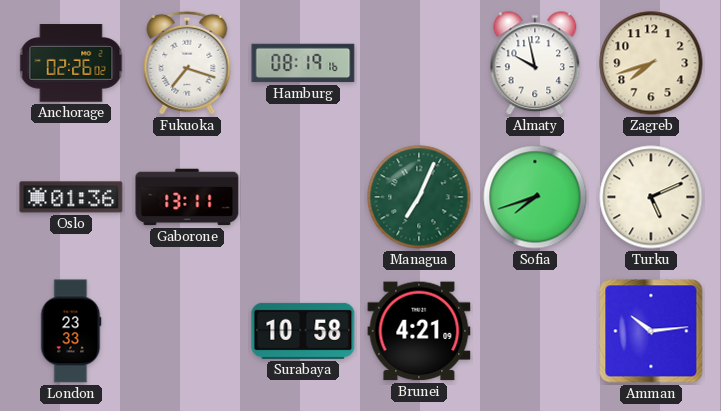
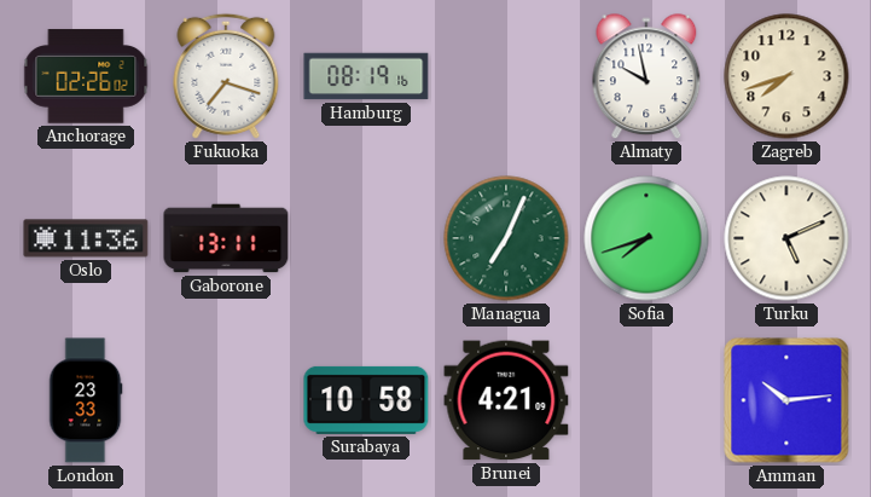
Oslo: 01:36 -> 11:36 (86, 238)
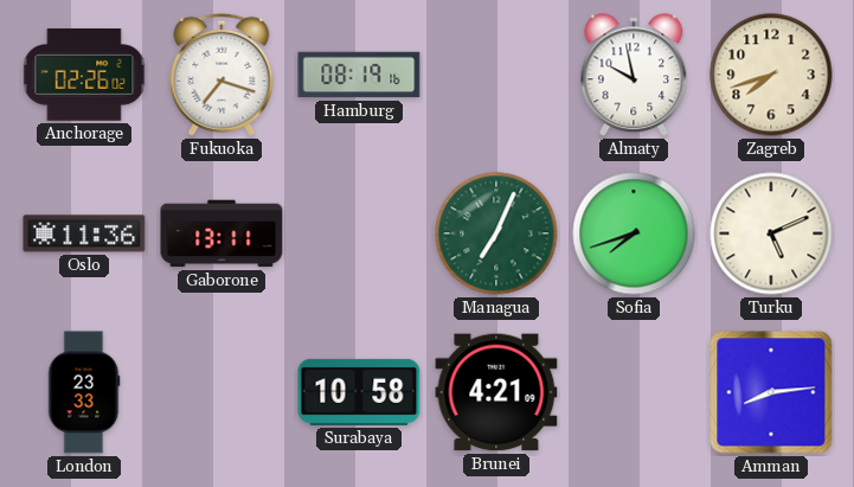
Amman: 10:14 -> 8:14 (771, 392)
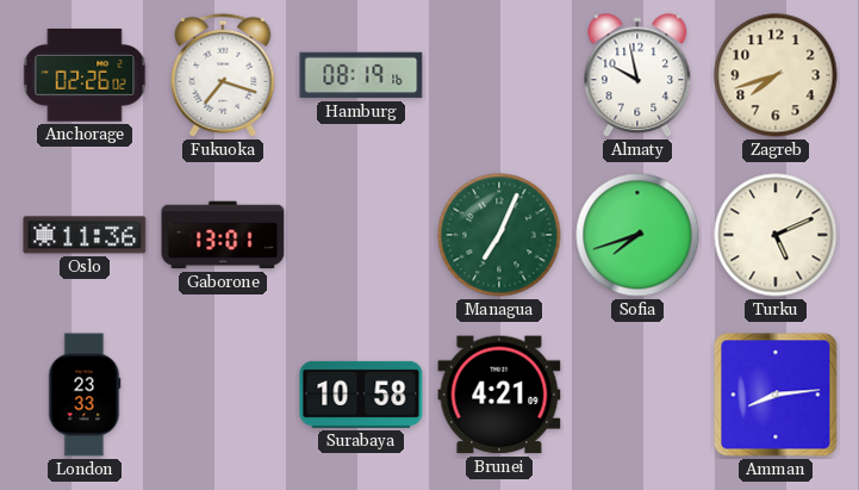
Gaborone: 13:11 -> 13:01 (223, 235)
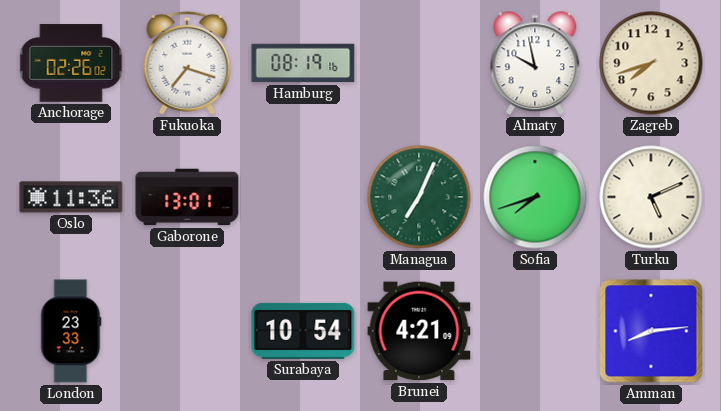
Surabaya: 10:58 -> 10:54 (303, 331)
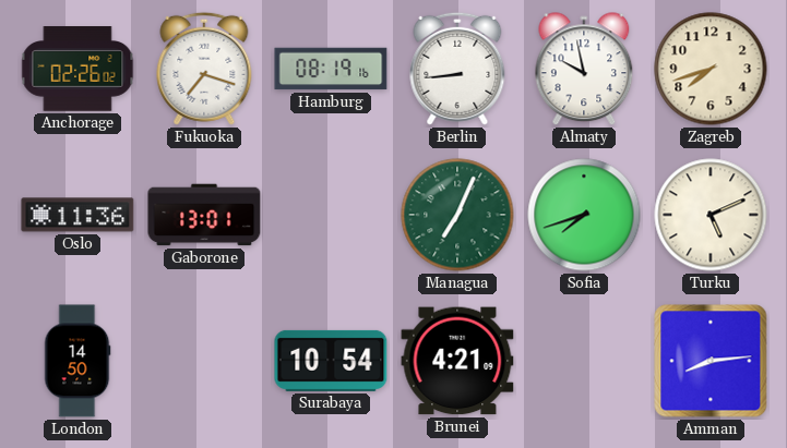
Berlin: none -> 8:44 (457, 69)
London: 23:33 -> 14:50 (77, 361)
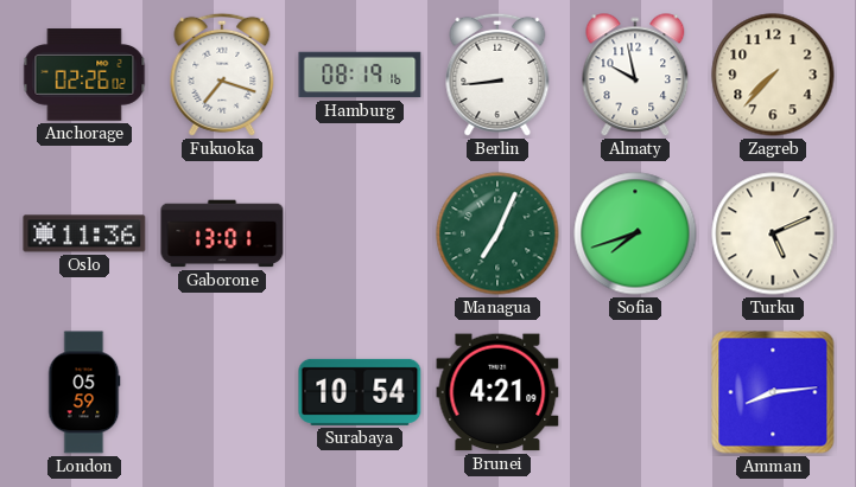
Zagreb: 7:42 -> 7:37 (773, 75)
London: 14:50 -> 05:59 (84, 392)
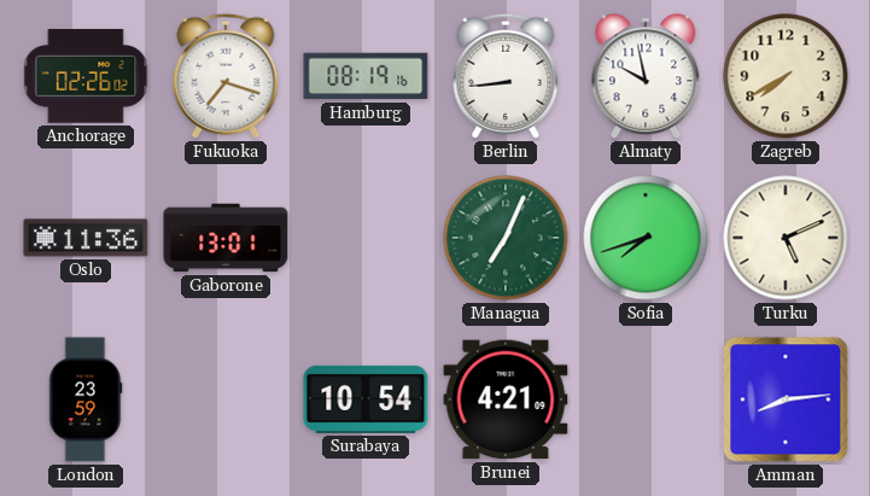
Zagreb: 7:37 -> 7:40 (786, 76)
London: 05:59 -> 23:59 (86, 399)
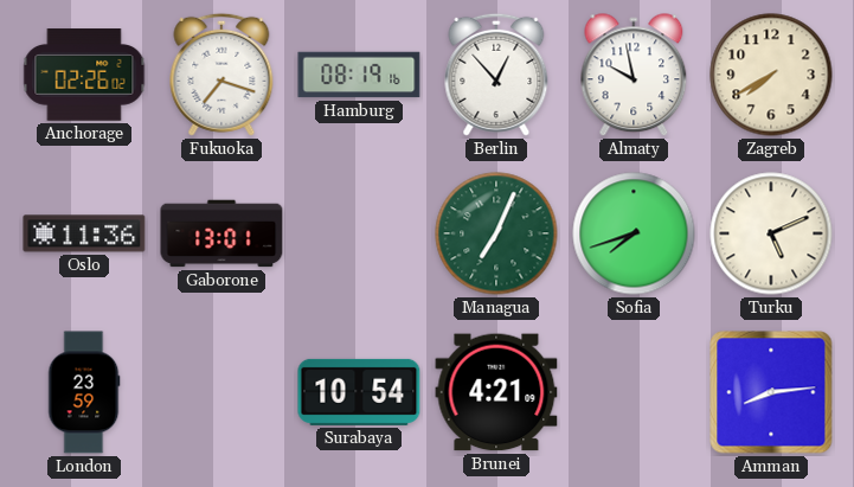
Berlin: 8:44 -> 12:53 (496, 75)
